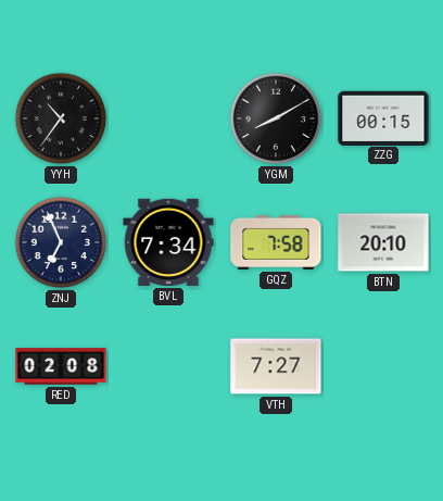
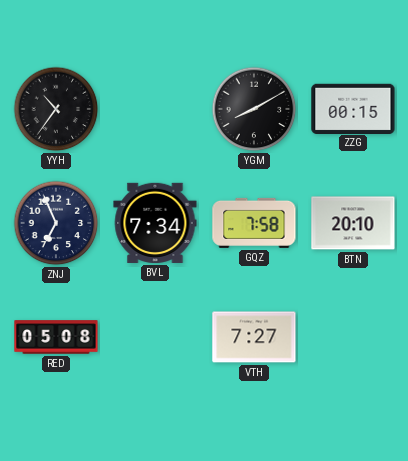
RED: 02:08 -> 05:08 (56, 337)
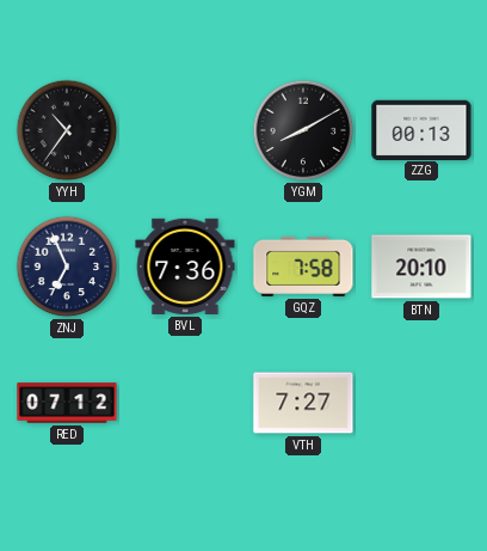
ZZG: 00:15 -> 00:13 (421, 129)
BVL: 7:34 -> 7:36 (185, 267)
RED: 05:08 -> 07:12 (67, 403)
